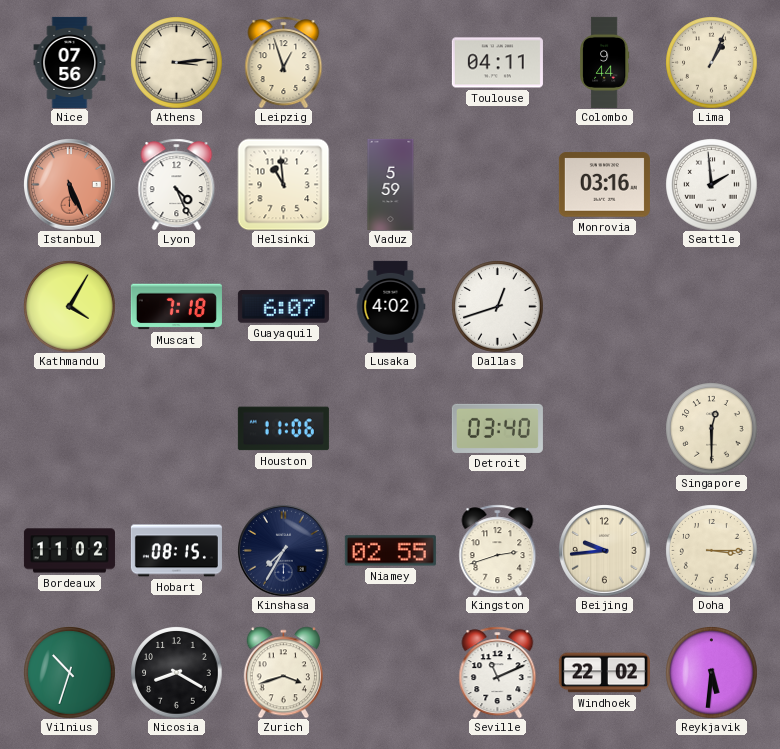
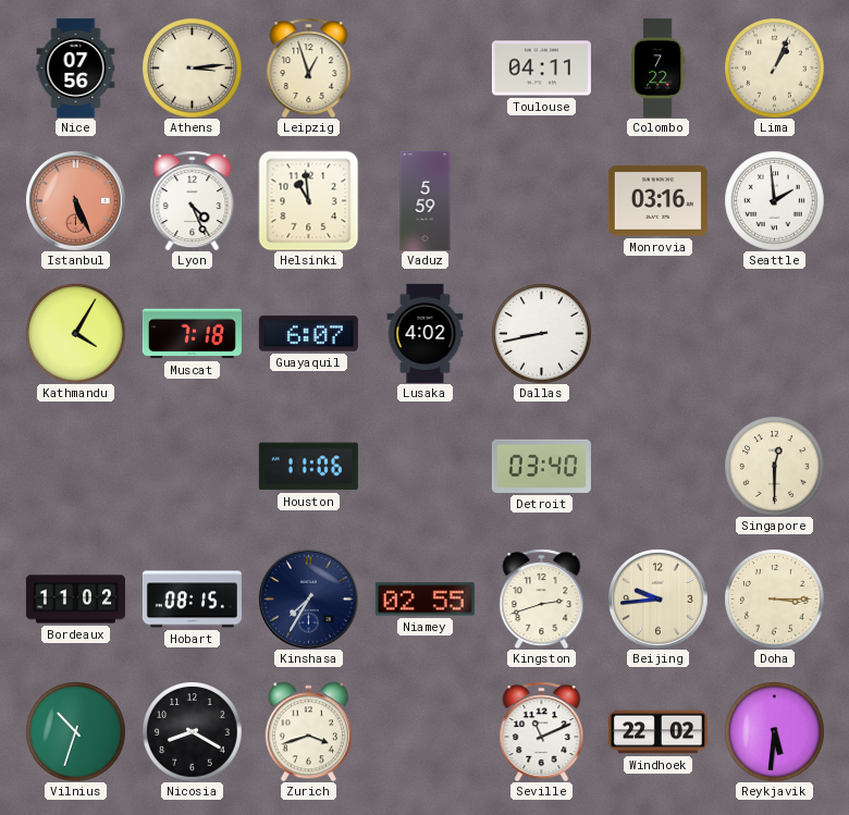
Colombo: 9:44 -> 7:22 (659, 67)
Dallas: 12:42 -> 8:43 (541, 333)
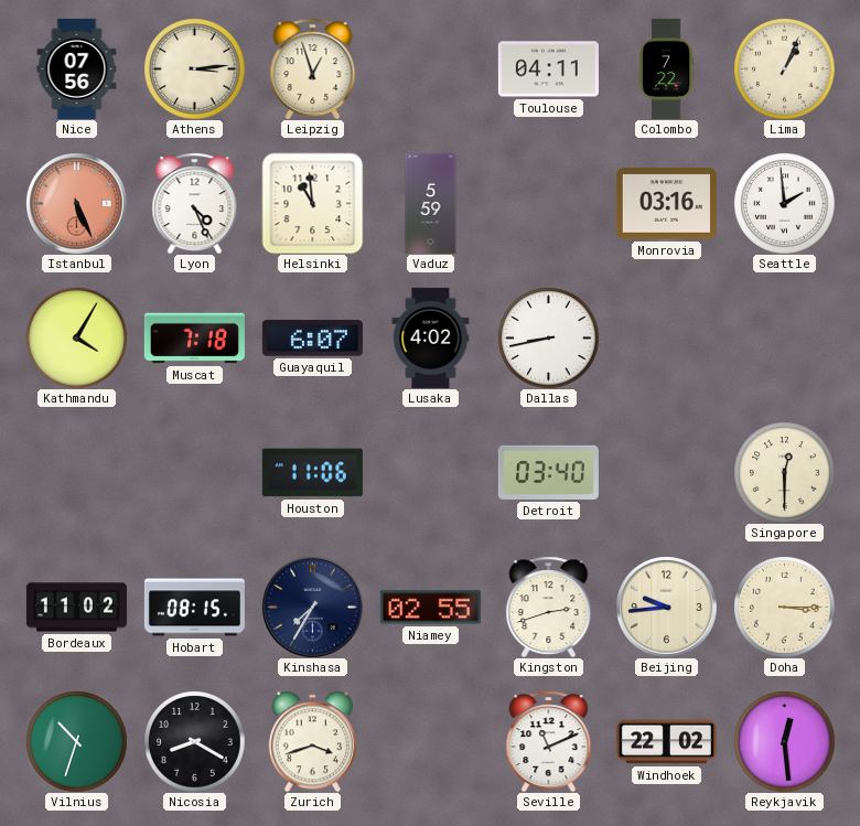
Reykjavik: 5:31 -> 12:29 (784, 741)
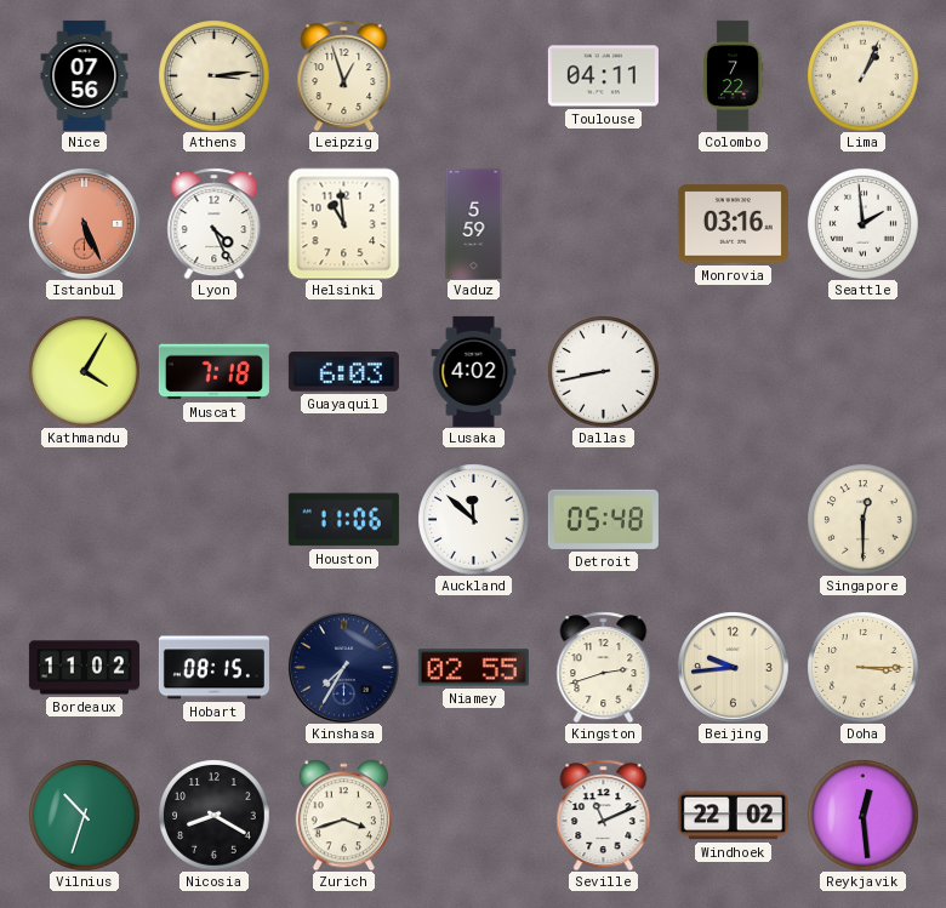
Guayaquil: 6:07 -> 6:03 (343, 372)
Auckland: none -> 11:52 (473, 519)
Detroit: 03:40 -> 05:48 (603, 519)
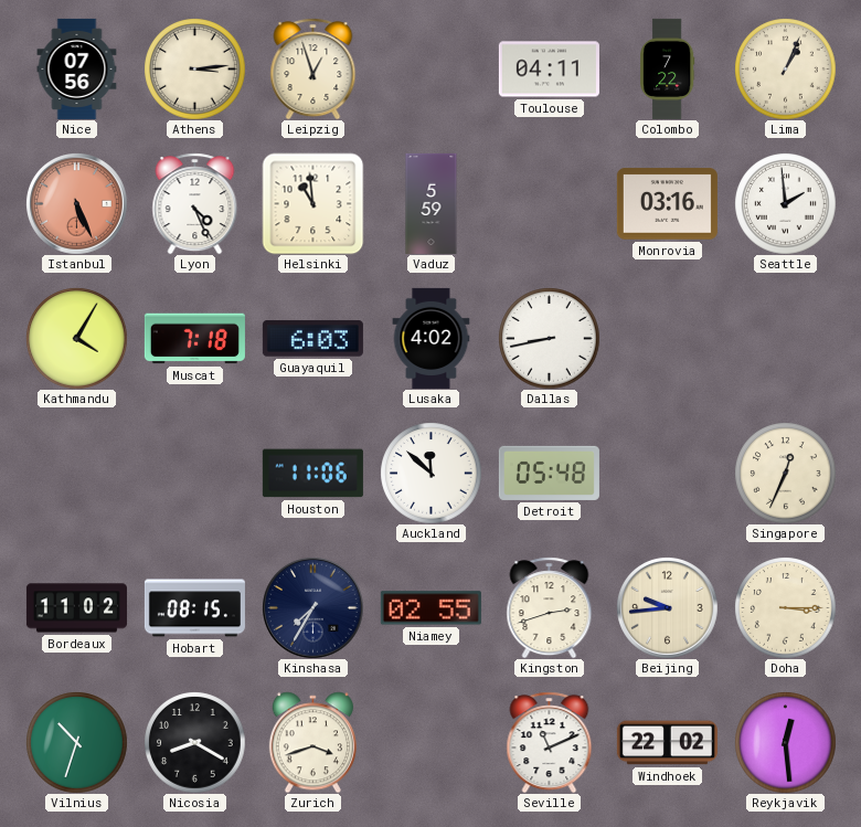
Singapore: 12:30 -> 12:34 (785, 473)
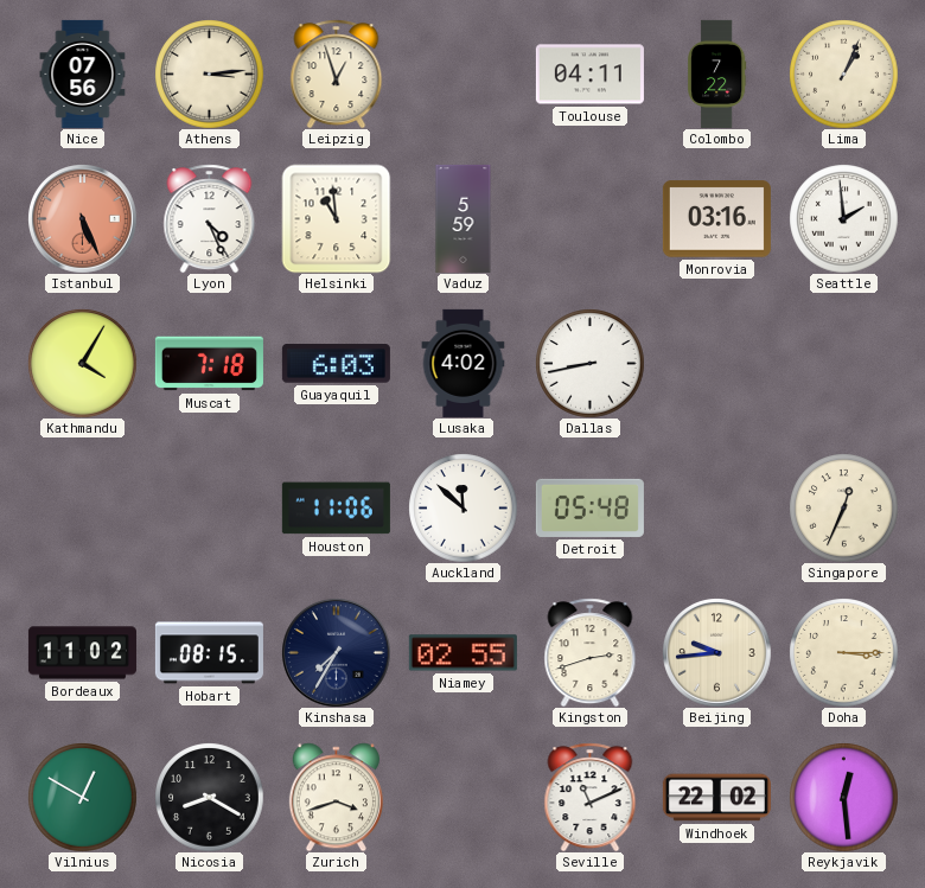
Vilnius: 10:33 -> 12:50 (82, 797)
